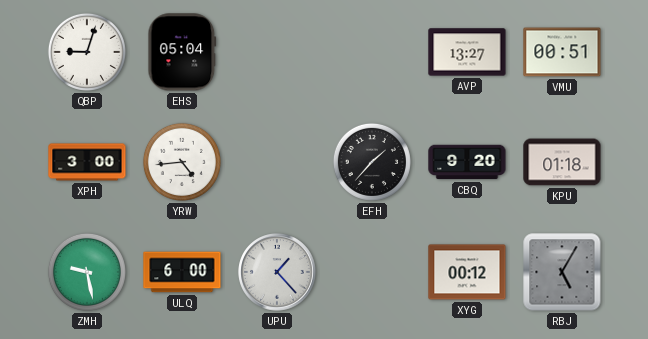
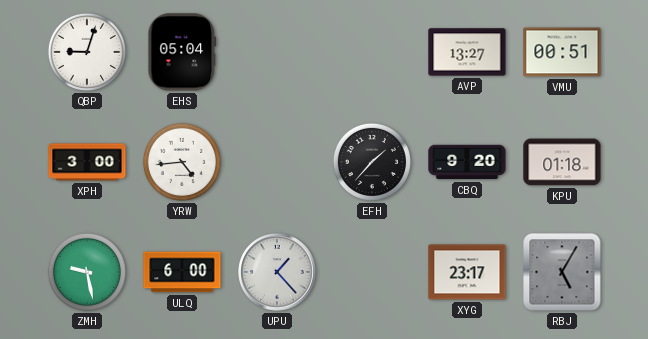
XYG: 00:12 -> 23:17 (467, 272)
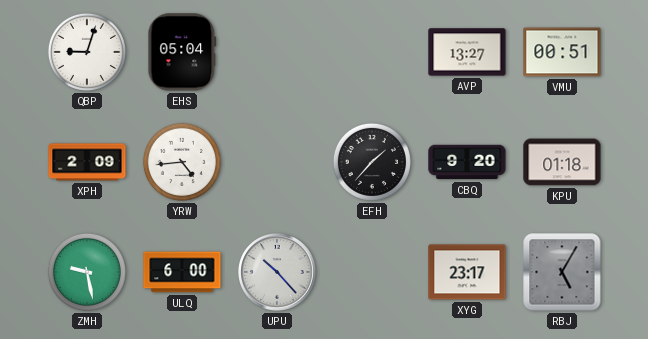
XPH: 3:00 -> 2:09 (87, 162)
UPU: 1:23 -> 10:23 (277, 272)
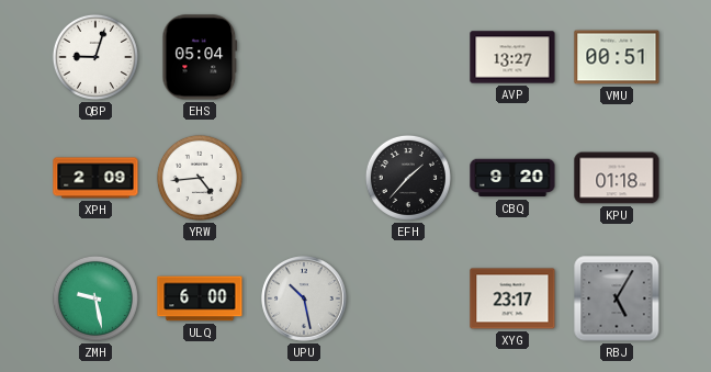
UPU: 10:23 -> 10:28 (304, 298)
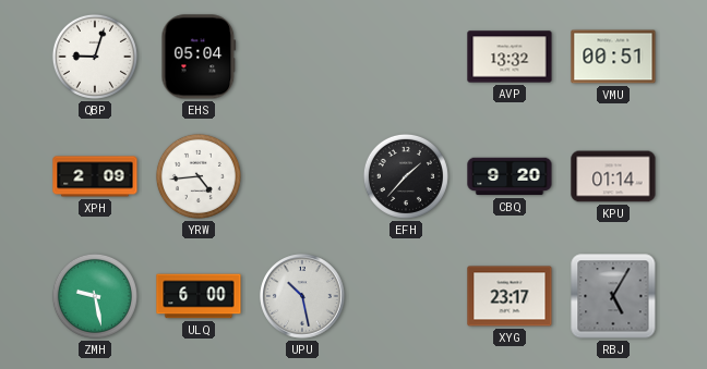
AVP: 13:27 -> 13:32 (510, 57)
KPU: 01:18 -> 01:14 (613, 176)
